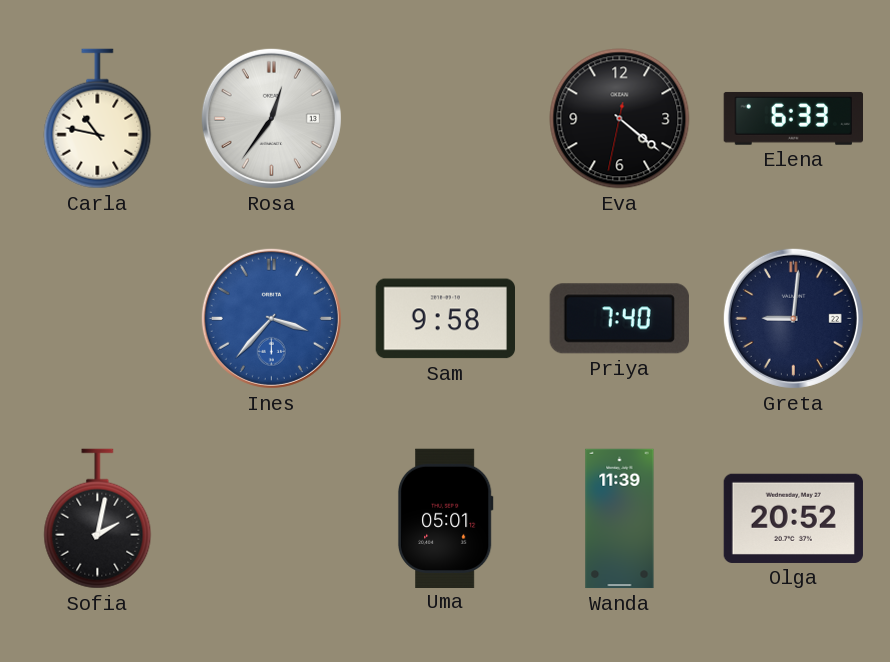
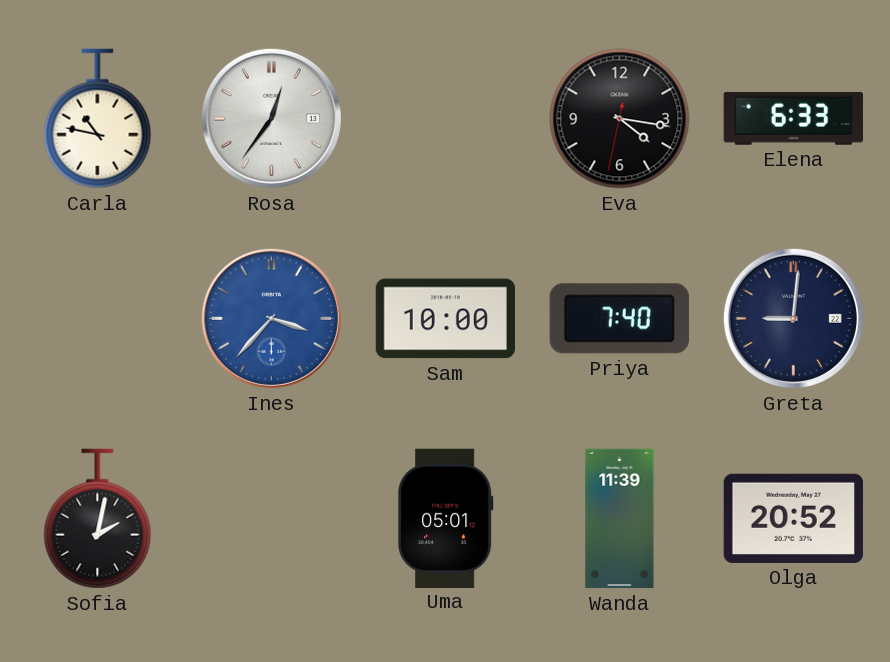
Eva: 4:21 -> 4:16 (620, 119)
Sam: 9:58 -> 10:00 (445, 319)
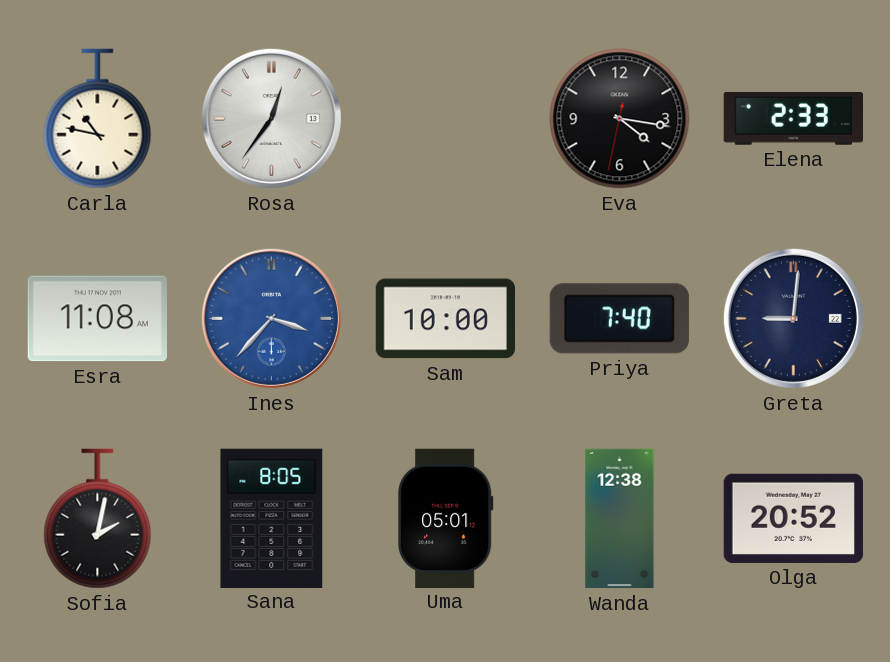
Elena: 6:33 -> 2:33 (793, 118)
Esra: none -> 11:08 (97, 319)
Sana: none -> 8:05 (272, 518)
Wanda: 11:39 -> 12:38 (620, 519)
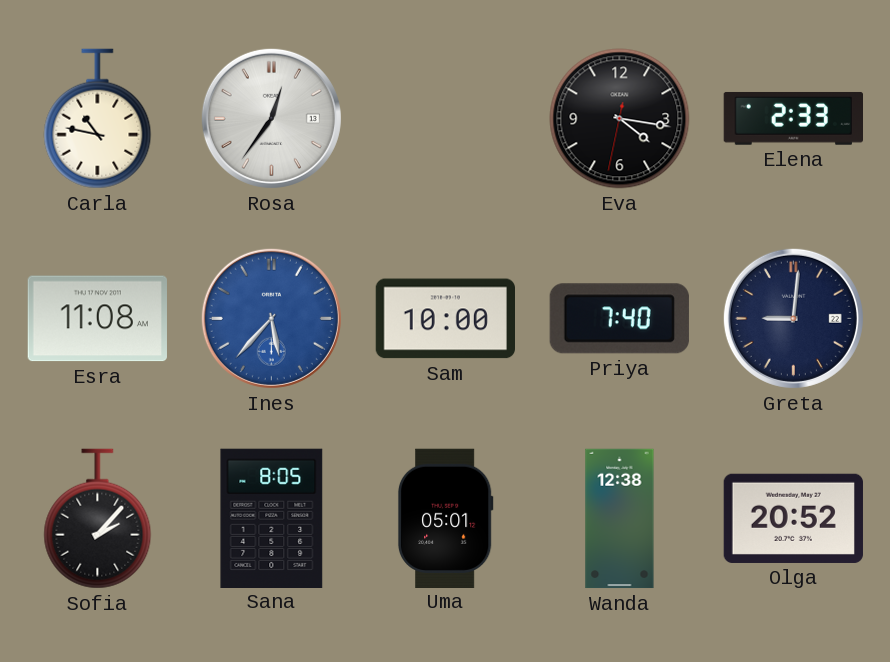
Ines: 3:37 -> 5:37 (271, 318)
Sofia: 2:02 -> 2:07 (98, 519)
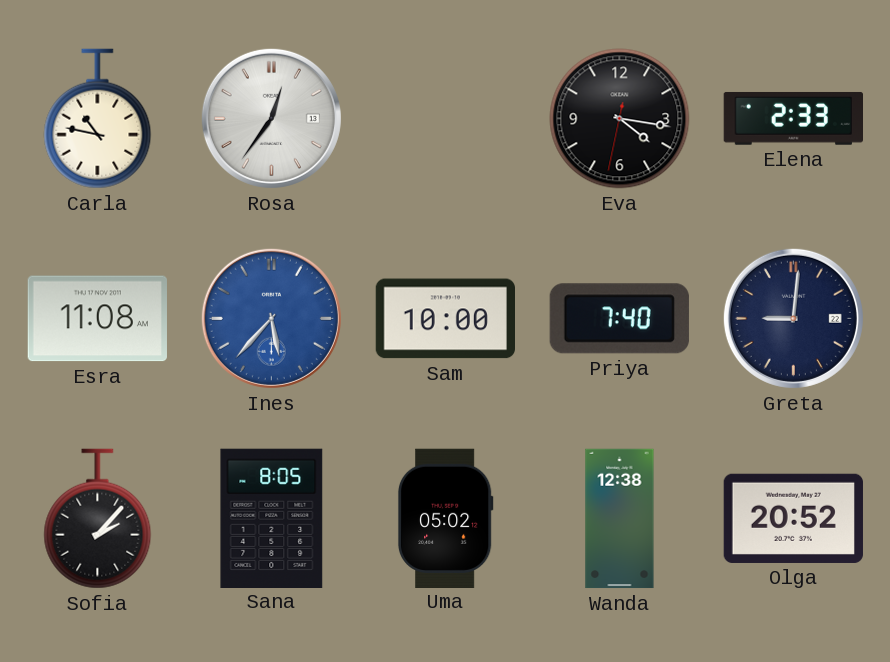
Uma: 05:01 -> 05:02 (445, 518)
